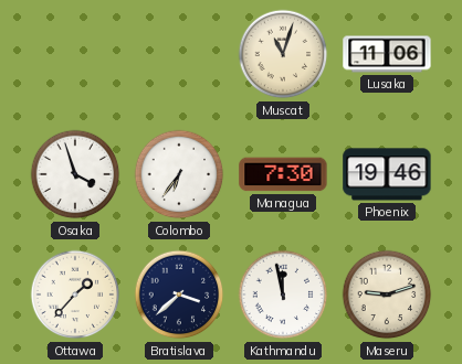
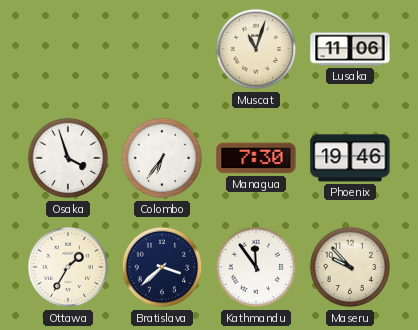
Ottawa: 1:37 -> 1:35 (68, 267)
Kathmandu: 11:58 -> 11:54 (256, 267)
Maseru: 9:12 -> 9:53 (350, 267)
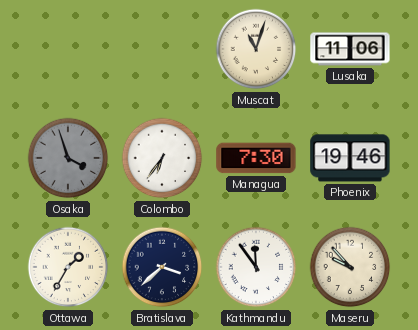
Osaka dial: white -> grey (68, 158)
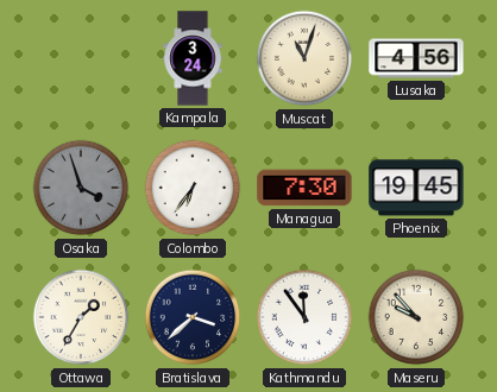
Kampala: none -> 3:24 (193, 58)
Lusaka: 11:06 -> 4:56 (416, 58)
Phoenix: 19:46 -> 19:45 (416, 188)
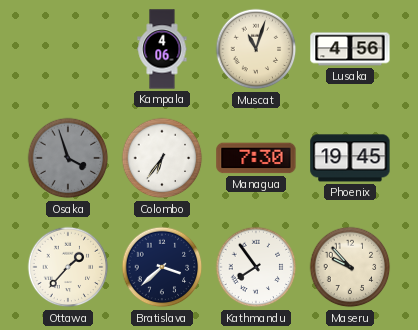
Kampala: 3:24 -> 4:06 (162, 49)
Ottawa: 1:35 -> 1:37 (68, 267)
Kathmandu: 11:54 -> 7:54 (256, 267)
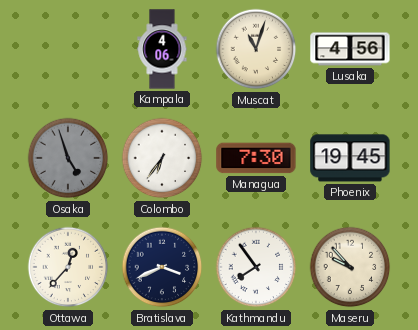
Osaka: 3:57 -> 4:57 (68, 158)
Ottawa: 1:37 -> 12:37 (68, 267)
Bratislava: 3:38 -> 3:41 (162, 267)
